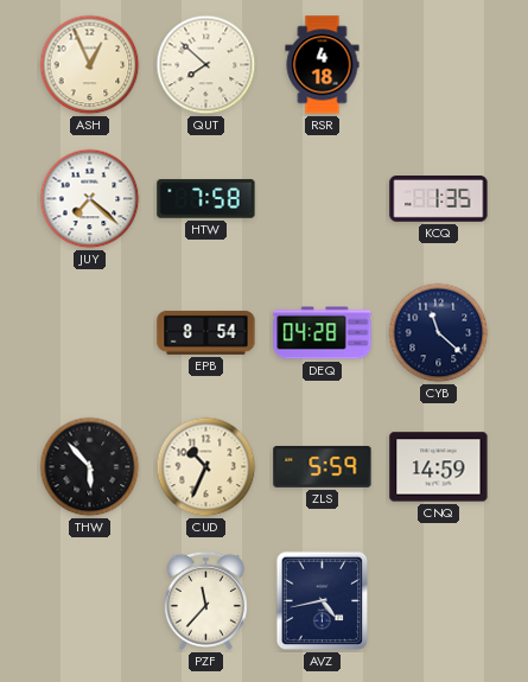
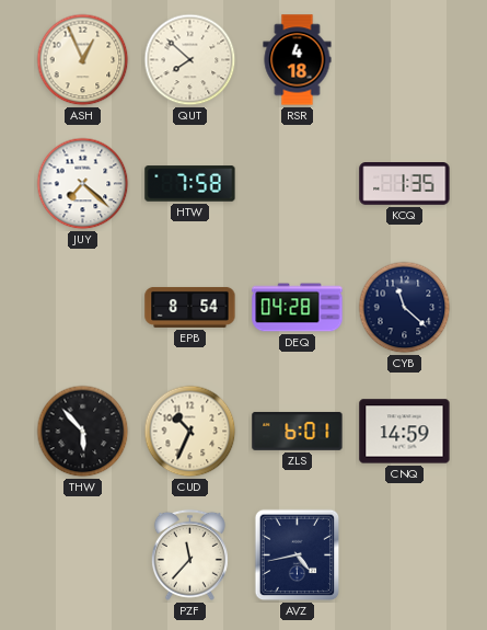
ZLS: 5:59 -> 6:01 (298, 431)
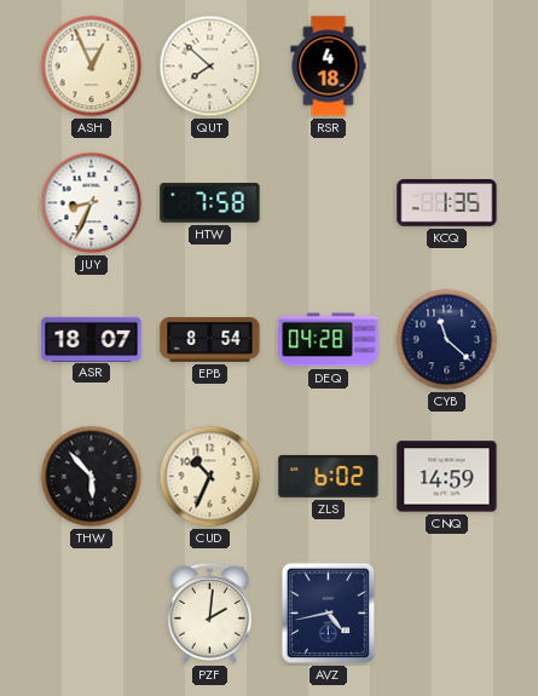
JUY: 7:22 -> 8:34 (92, 203)
ASR: none -> 18:07 (92, 339)
ZLS: 6:01 -> 6:02 (329, 476)
PZF: 11:37 -> 2:01 (209, 612)
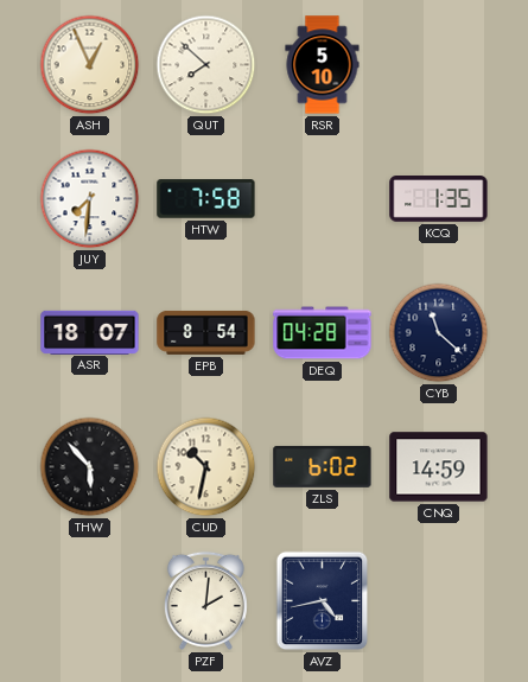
RSR: 4:18 -> 5:10 (323, 65)
JUY: 8:34 -> 7:31 (90, 199)
CUD: 10:34 -> 10:32 (206, 467)
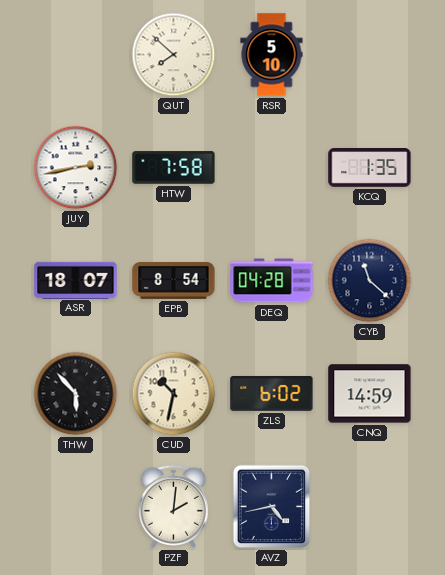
ASH: 12:56 -> none (90, 65)
JUY: 7:31 -> 2:43 (76, 168)
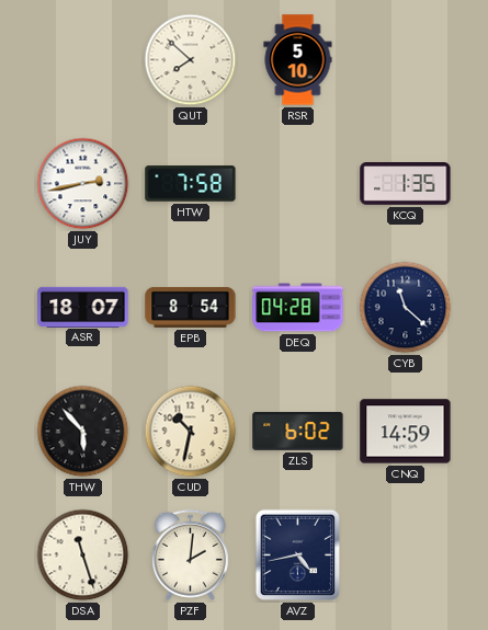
DSA: none -> 11:27 (83, 555)
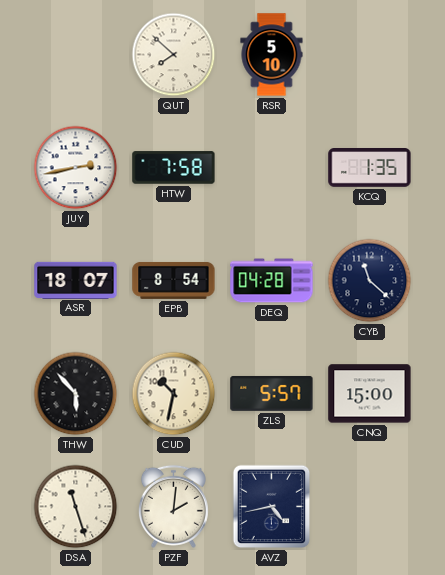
ZLS: 6:02 -> 5:57 (272, 393)
CNQ: 14:59 -> 15:00 (370, 394)
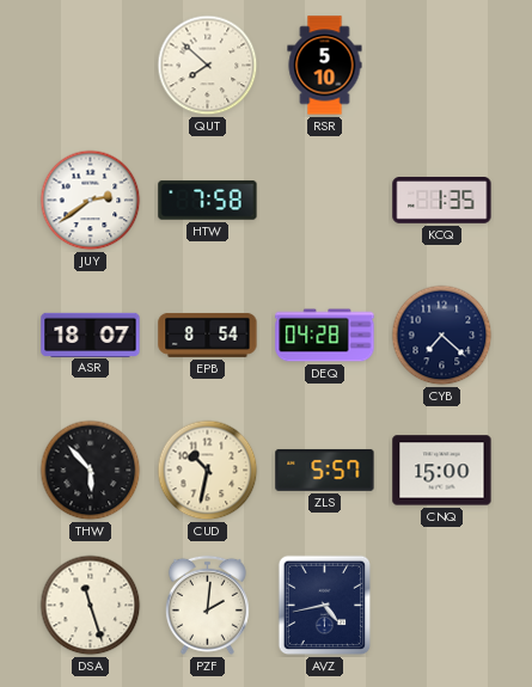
JUY: 2:43 -> 2:39 (91, 201)
CYB: 11:22 -> 7:22 (442, 336)
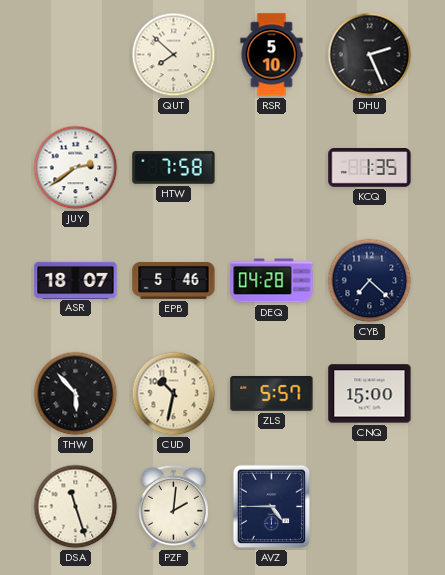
DHU: none -> 2:26 (370, 55)
EPB: 8:54 -> 5:46 (174, 280)
AVZ: 4:43 -> 4:45 (272, 507)
